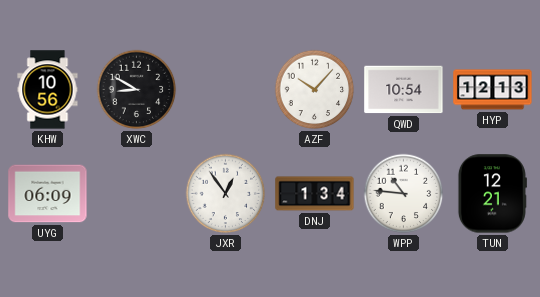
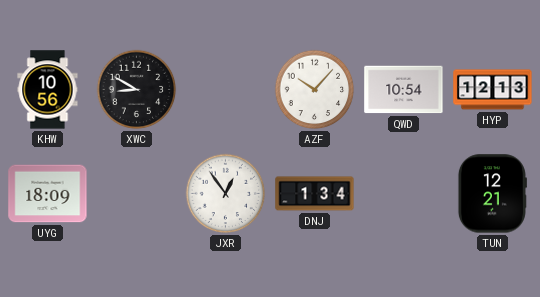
UYG: 06:09 -> 18:09 (48, 194)
WPP: 10:46 -> none (404, 194)
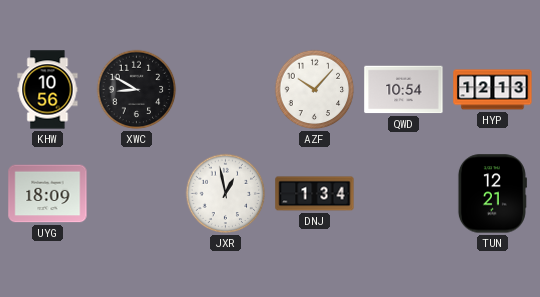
JXR: 12:54 -> 12:58 (226, 194)
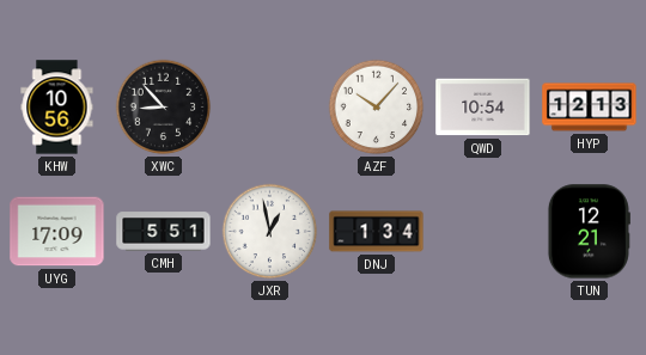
XWC: 8:50 -> 8:53 (164, 108)
UYG: 18:09 -> 17:09 (57, 232)
CMH: none -> 5:51 (164, 232)
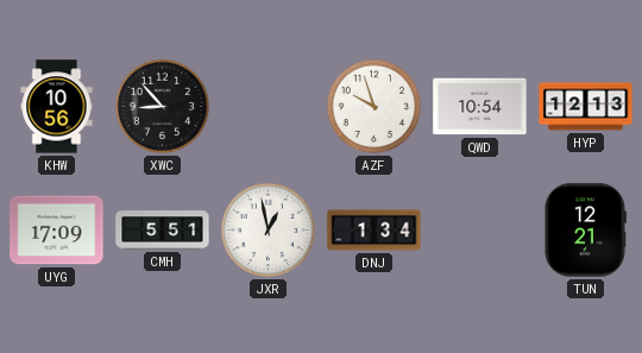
AZF: 10:07 -> 9:57 (374, 107)
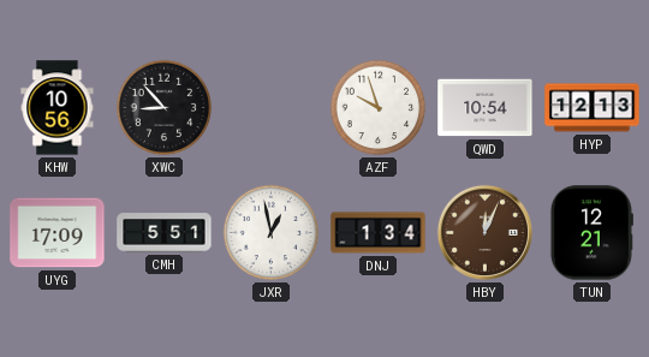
HBY: none -> 12:04 (484, 232)
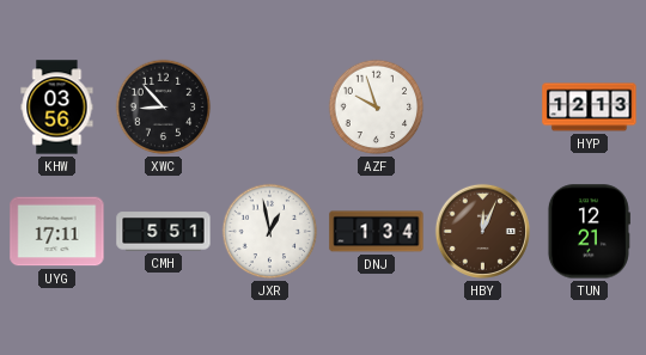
KHW: 10:56 -> 03:56 (57, 108)
QWD: 10:54 -> none (486, 108)
UYG: 17:09 -> 17:11 (57, 232)
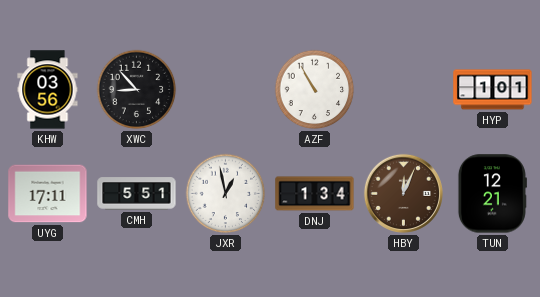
AZF: 9:57 -> 10:55 (315, 90)
HYP: 12:13 -> 1:01 (493, 90)
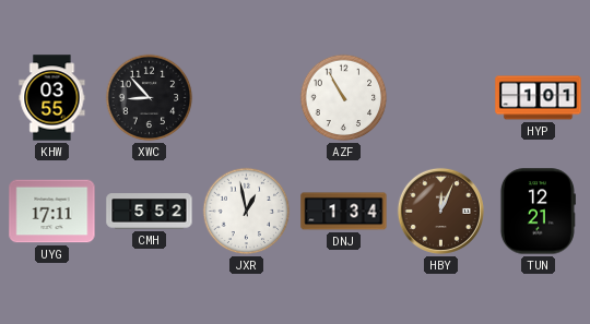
KHW: 03:56 -> 03:55 (52, 98)
CMH: 5:51 -> 5:52 (150, 212)
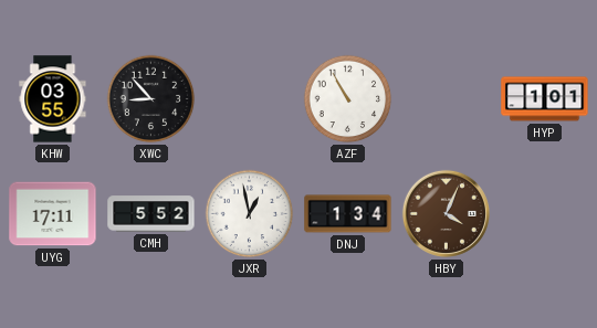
HBY: 12:04 -> 4:04 (446, 213)
TUN: 12:21 -> none (538, 212)
